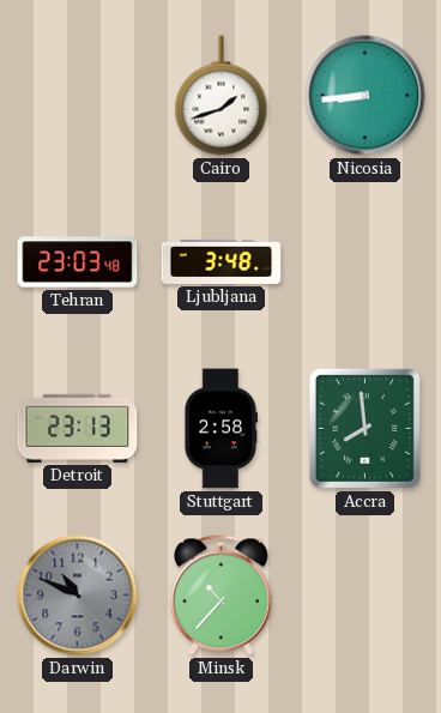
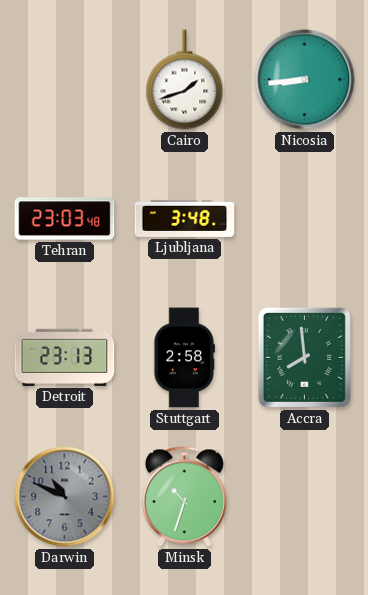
Minsk: 10:37 -> 10:33 (184, 497)
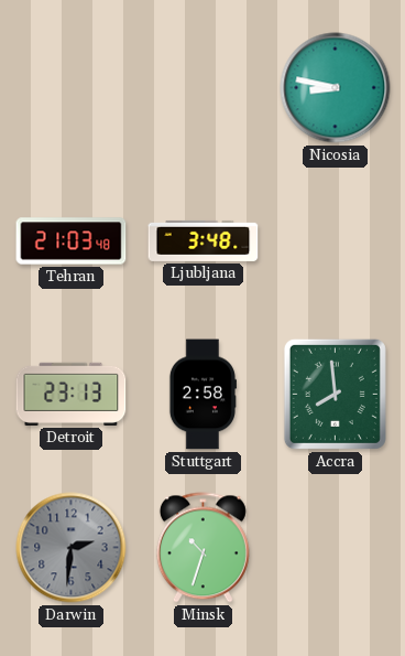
Cairo: 1:42 -> none (185, 80)
Nicosia: 8:44 -> 8:47 (336, 88)
Tehran: 23:03 -> 21:03 (72, 241)
Darwin: 10:49 -> 2:31 (72, 548)
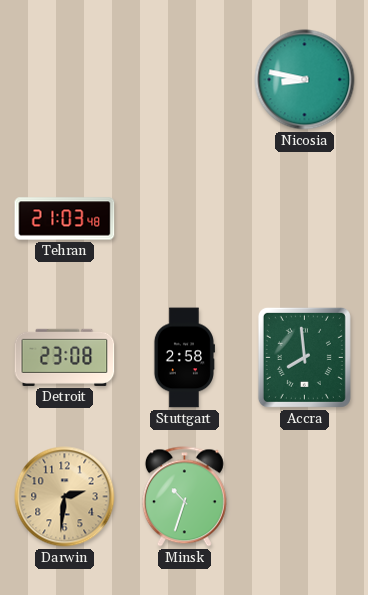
Ljubljana: 3:48 -> none (204, 240)
Detroit: 23:13 -> 23:08 (65, 357)
Darwin dial: grey -> champagne (65, 497)
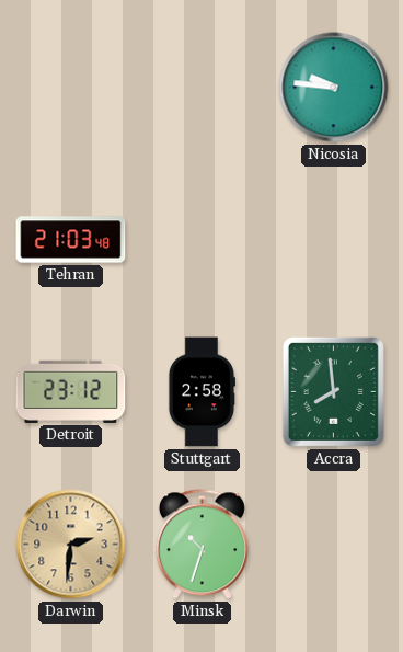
Nicosia: 8:47 -> 9:46 (334, 88)
Detroit: 23:08 -> 23:12 (71, 391)
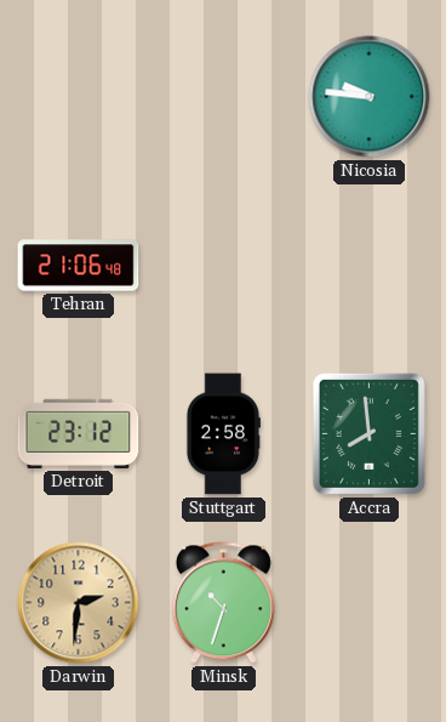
Tehran: 21:03 -> 21:06 (79, 266)
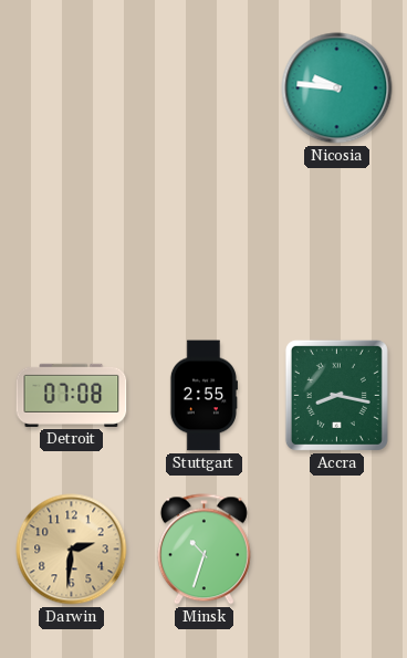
Tehran: 21:06 -> none (79, 266)
Detroit: 23:12 -> 07:08 (72, 395)
Stuttgart: 2:58 -> 2:55 (203, 396)
Accra: 7:59 -> 8:17 (336, 395)
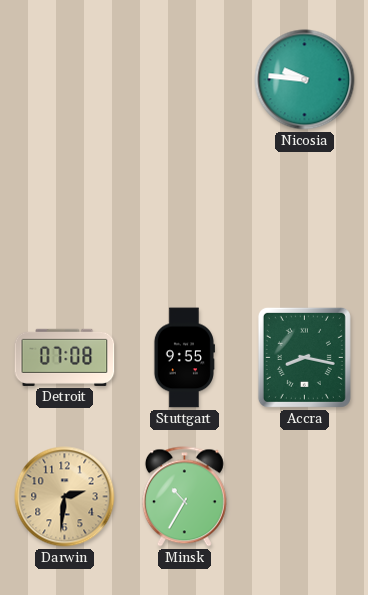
Stuttgart: 2:55 -> 9:55 (184, 358)
Minsk: 10:33 -> 10:35 (184, 497)
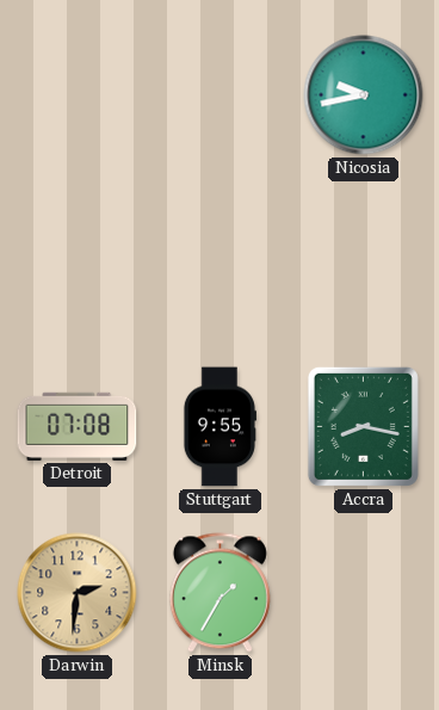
Nicosia: 9:46 -> 9:43 (364, 95)
Minsk: 10:35 -> 1:35 (219, 593)
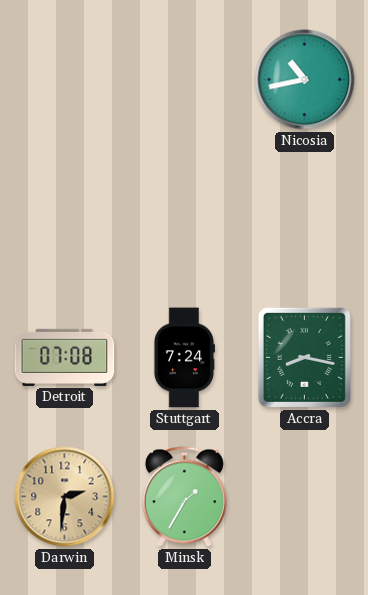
Nicosia: 9:43 -> 10:43 (305, 80)
Stuttgart: 9:55 -> 7:24 (184, 358)
